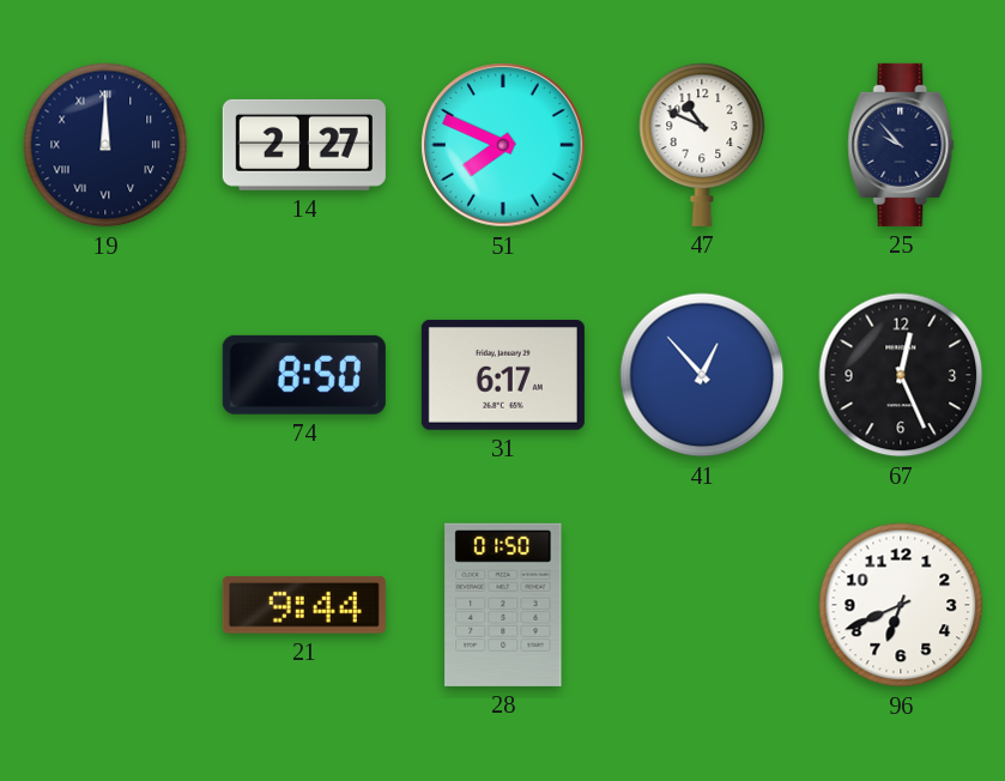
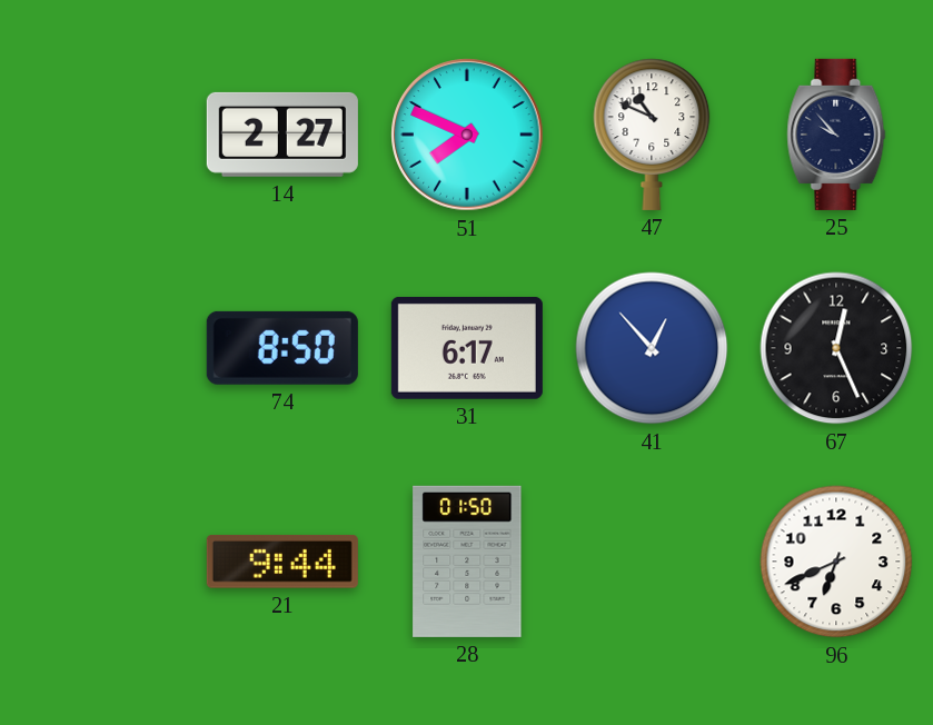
19: 12:00 -> none (105, 145)
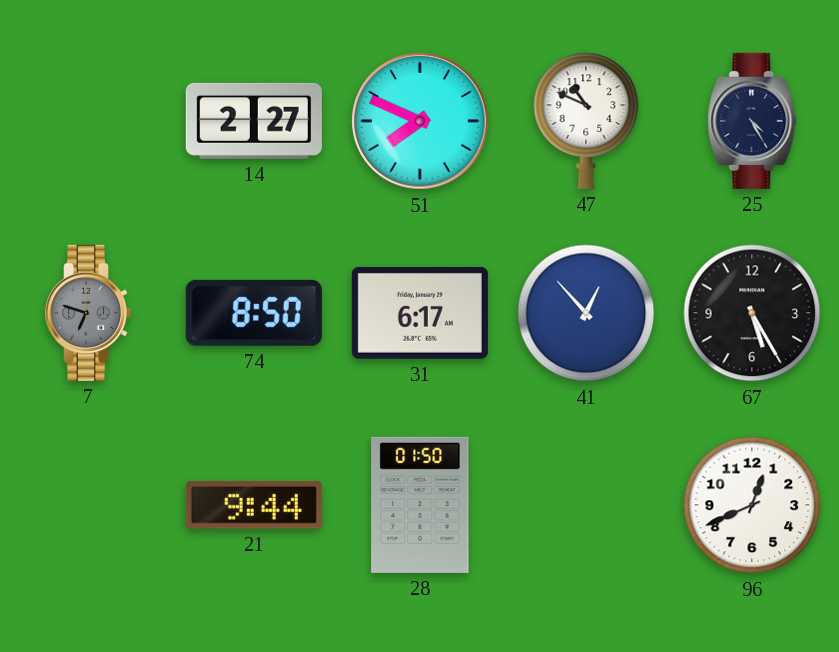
25: 9:53 -> 4:25 (752, 121)
7: none -> 6:48 (88, 313)
67: 12:26 -> 5:25 (752, 313)
96: 6:41 -> 12:41 (752, 505)
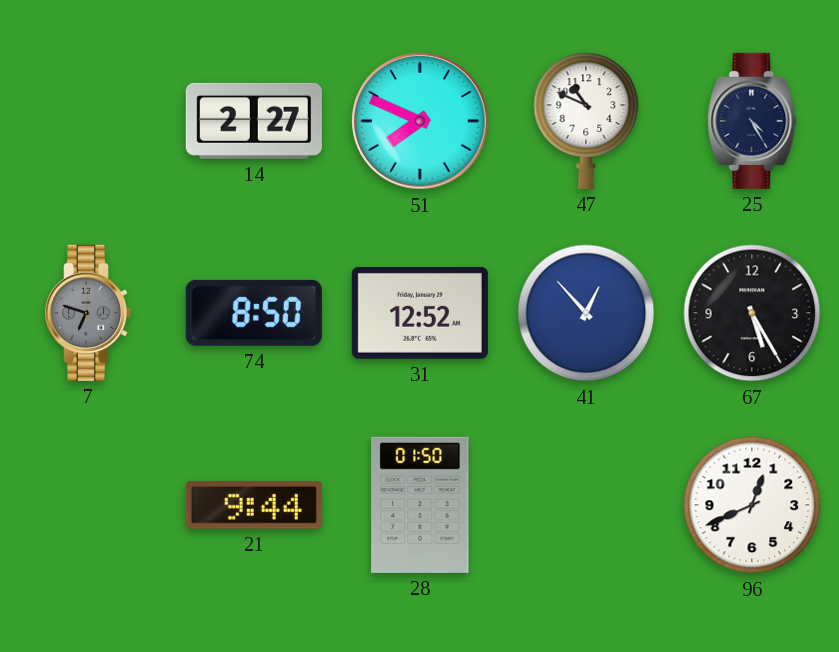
31: 6:17 -> 12:52 (420, 313)
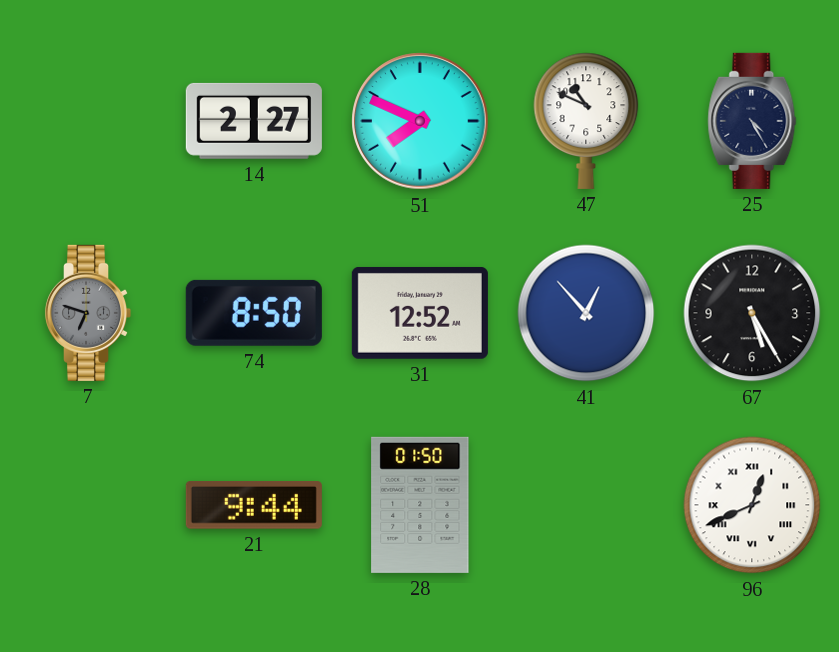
96 numerals: Arabic -> Roman (752, 505)
